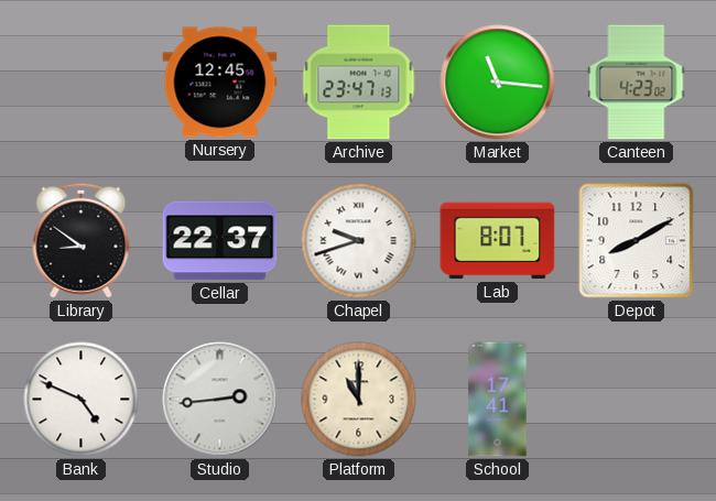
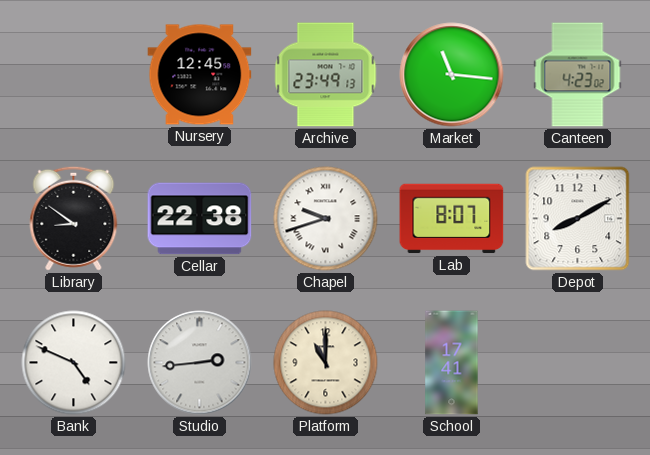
Archive: 23:47 -> 23:49 (326, 75)
Cellar: 22:37 -> 22:38 (200, 219)
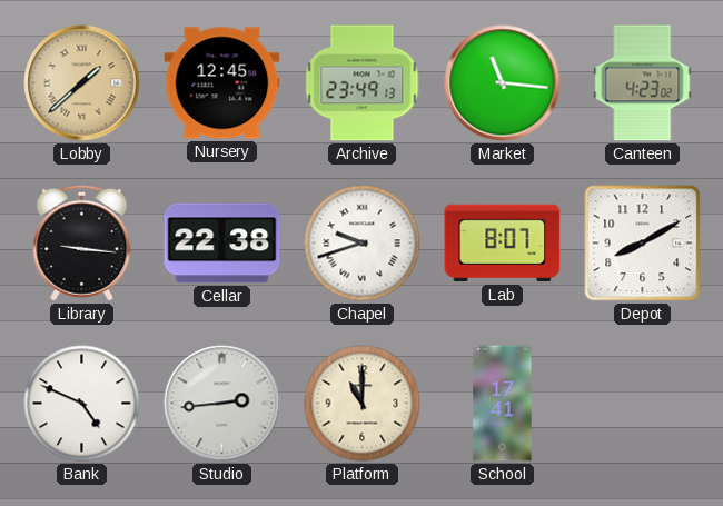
Lobby: none -> 1:38 (82, 83)
Library: 8:51 -> 9:16 (82, 242)
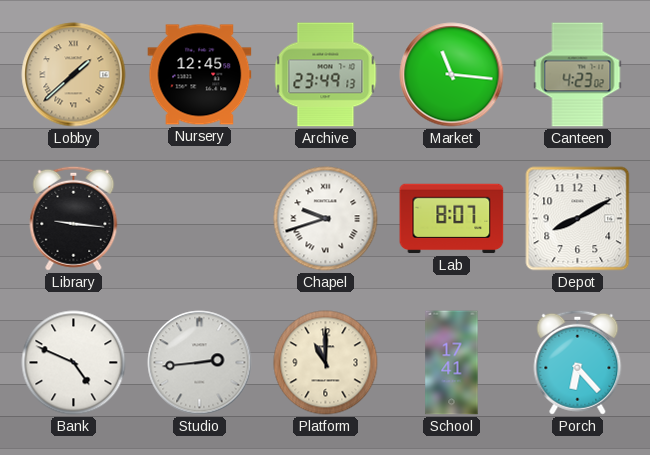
Cellar: 22:38 -> none (222, 244)
Porch: none -> 6:23 (578, 362)
